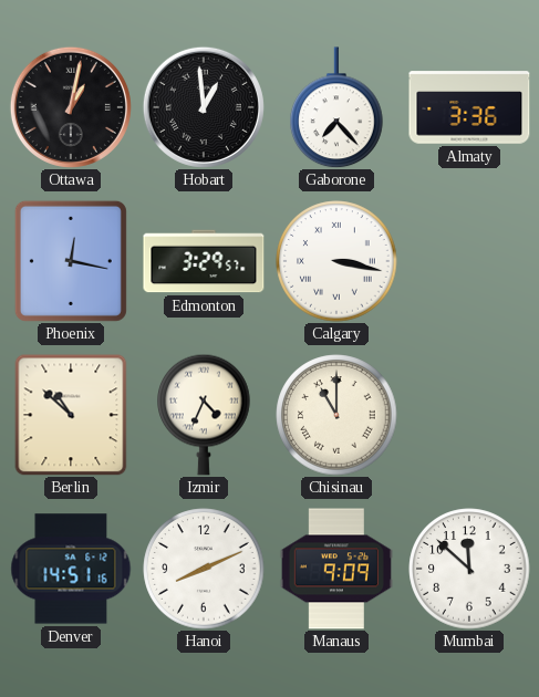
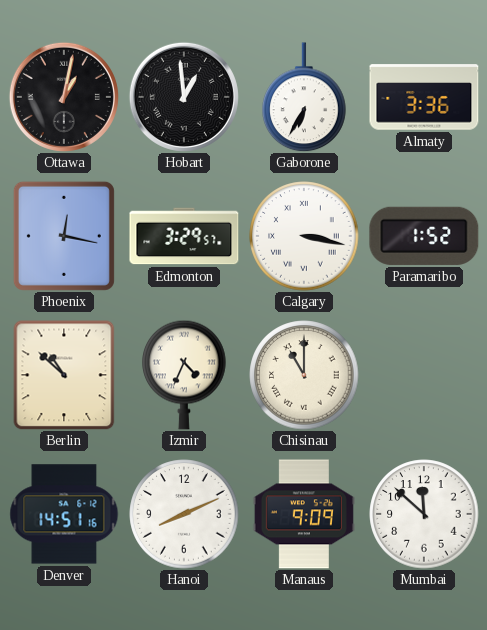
Gaborone: 7:23 -> 6:35 (304, 97)
Paramaribo: none -> 1:52 (424, 236)
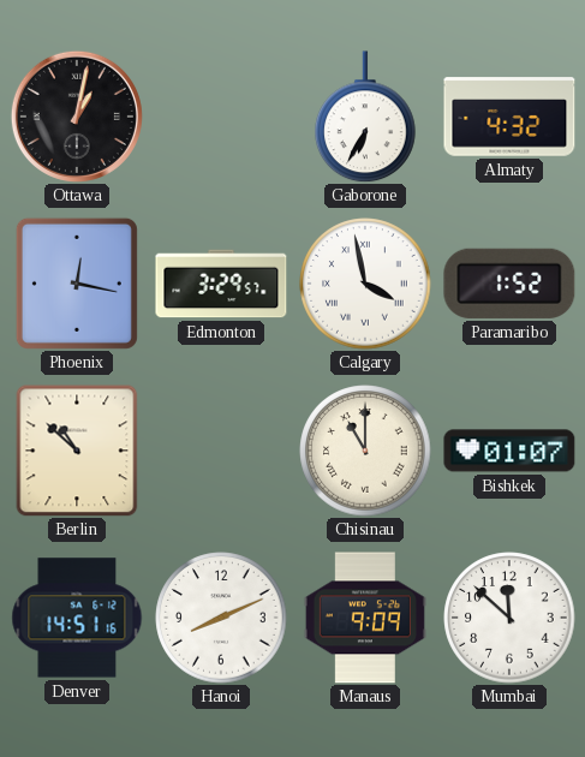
Hobart: 12:59 -> none (184, 97)
Almaty: 3:36 -> 4:32 (509, 117)
Calgary: 3:17 -> 3:58 (365, 284)
Izmir: 4:34 -> none (184, 375)
Bishkek: none -> 01:07 (509, 451)
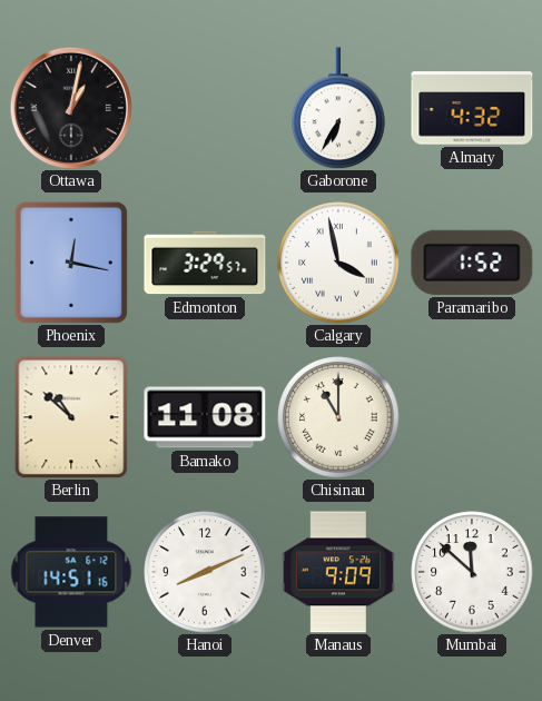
Bamako: none -> 11:08 (205, 417)
Bishkek: 01:07 -> none (509, 451)
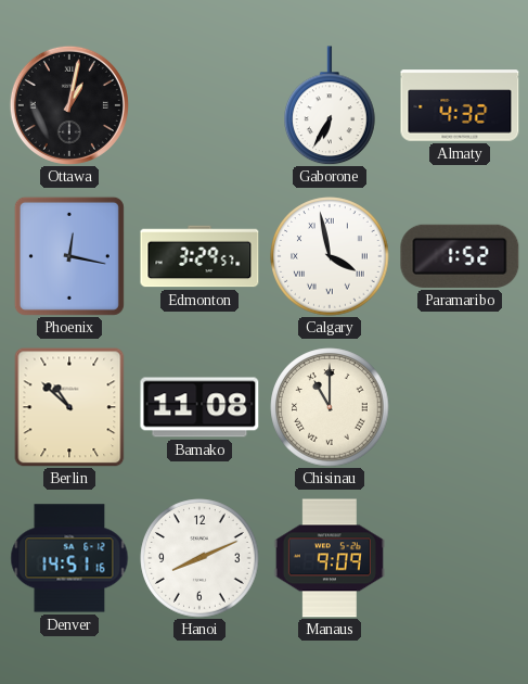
Mumbai: 11:52 -> none (472, 572)
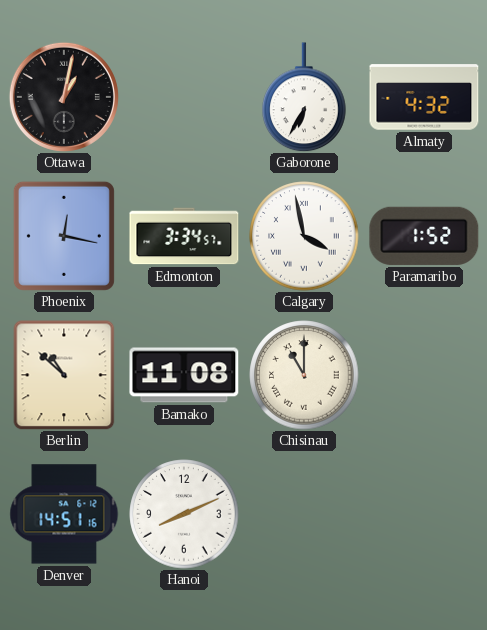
Edmonton: 3:29 -> 3:34 (184, 236)
Manaus: 9:09 -> none (330, 558)
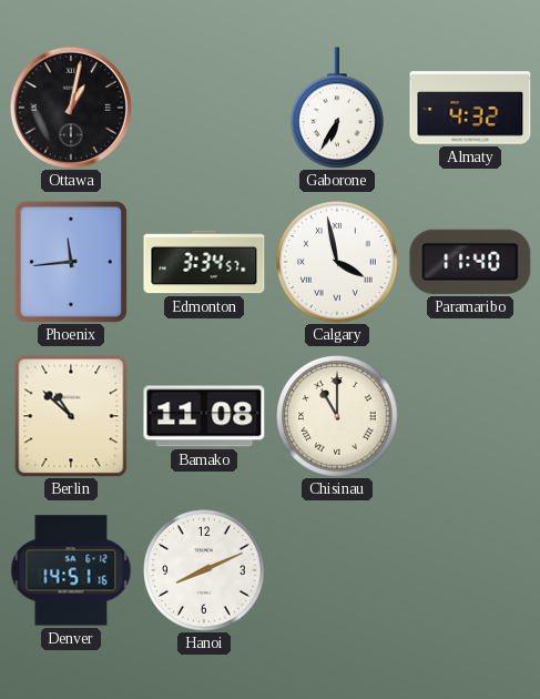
Phoenix: 12:17 -> 11:44 (71, 262)
Paramaribo: 1:52 -> 11:40 (470, 262)
